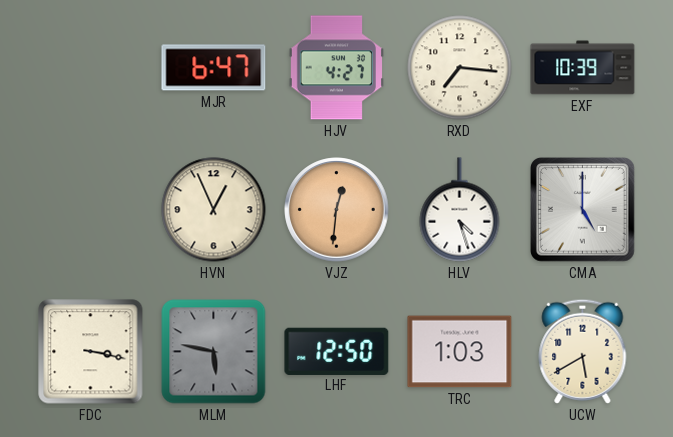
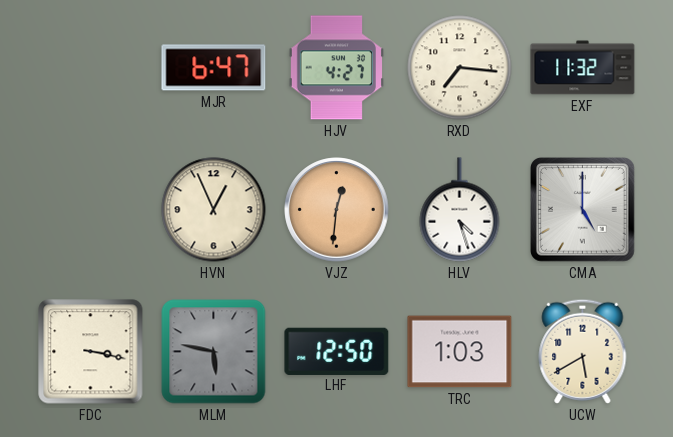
EXF: 10:39 -> 11:32 (583, 68)
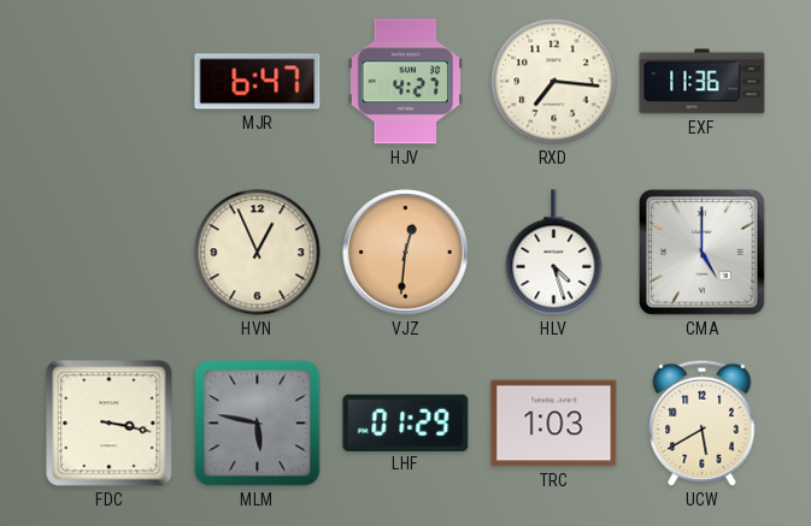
EXF: 11:32 -> 11:36 (703, 82)
LHF: 12:50 -> 01:29 (406, 422)
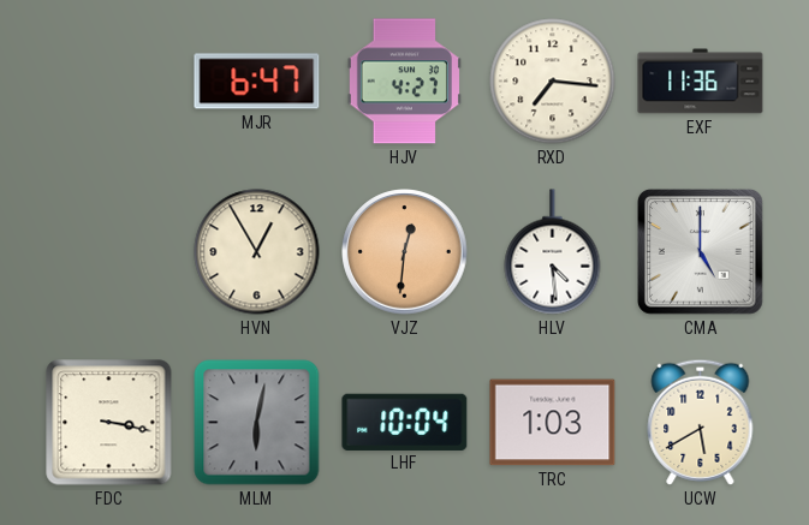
HVN: 12:56 -> 12:55 (257, 252)
HLV: 4:27 -> 4:29 (553, 252)
MLM: 5:47 -> 6:02 (257, 423)
LHF: 01:29 -> 10:04 (405, 422)
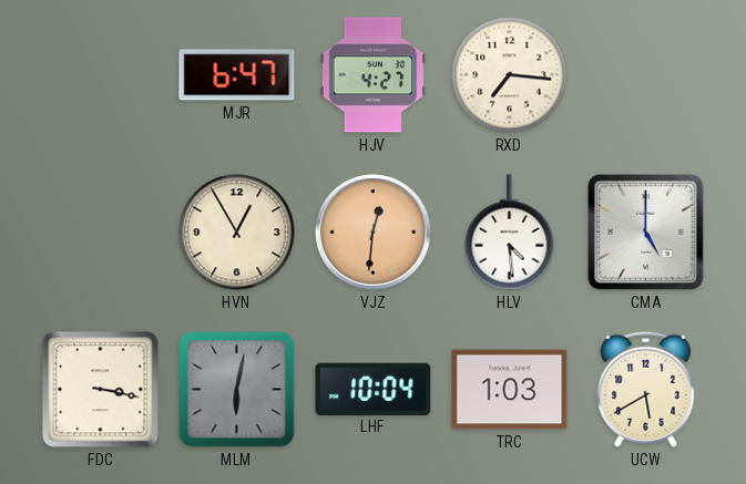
EXF: 11:36 -> none (701, 82)
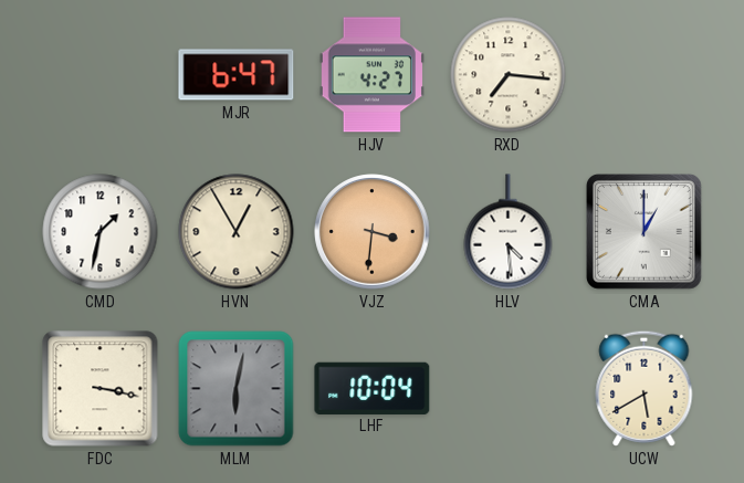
CMD: none -> 1:32 (101, 232)
VJZ: 12:31 -> 3:31 (373, 232)
CMA: 5:00 -> 1:00 (645, 232)
TRC: 1:03 -> none (510, 390)
